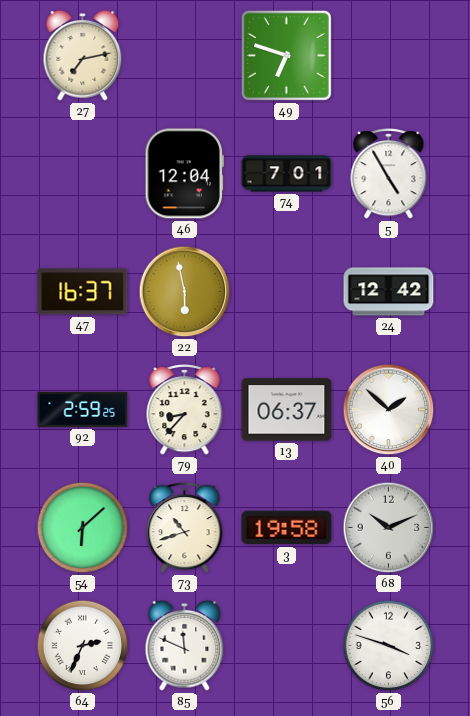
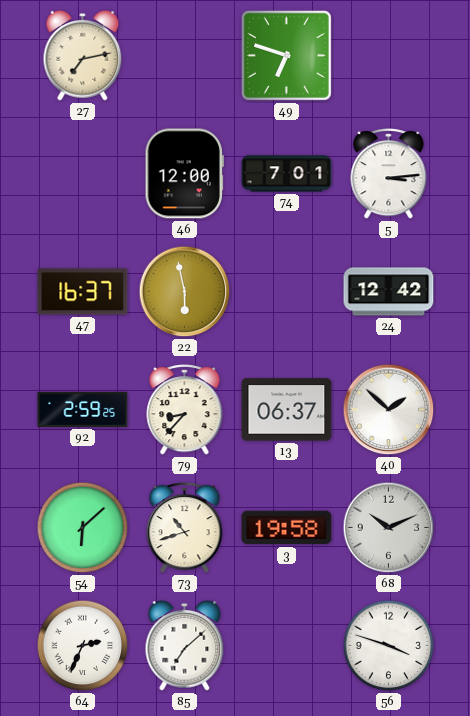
46: 12:04 -> 12:00 (184, 174)
5: 4:55 -> 3:14 (389, 174)
85: 11:49 -> 7:08 (185, 646)
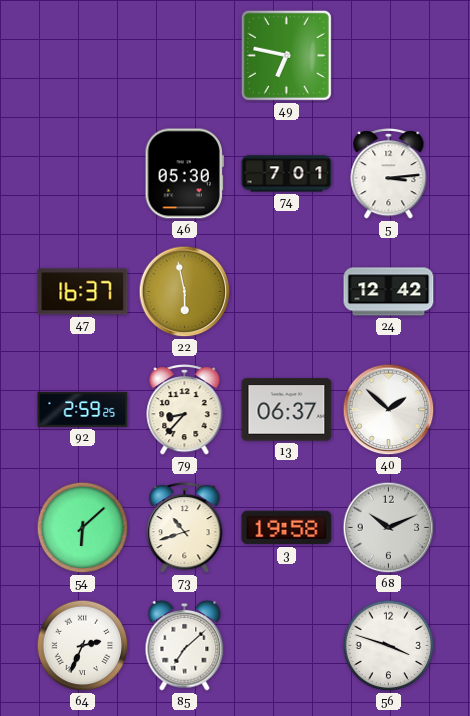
27: 7:13 -> none (83, 56)
49: 6:48 -> 6:47 (286, 55)
46: 12:00 -> 05:30 (184, 174)
